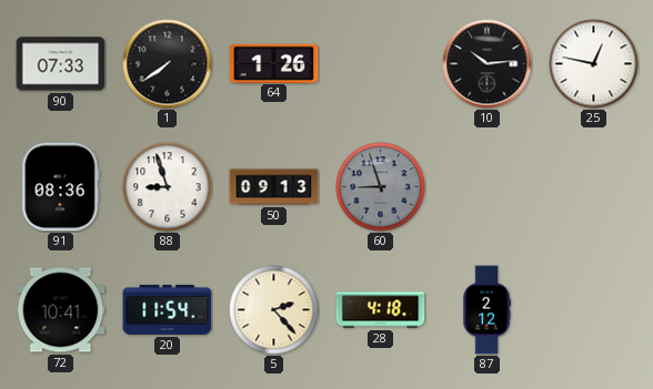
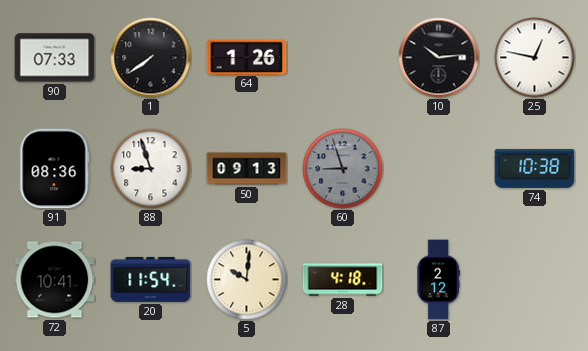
74: none -> 10:38 (535, 168)
5: 2:23 -> 10:01 (247, 280)
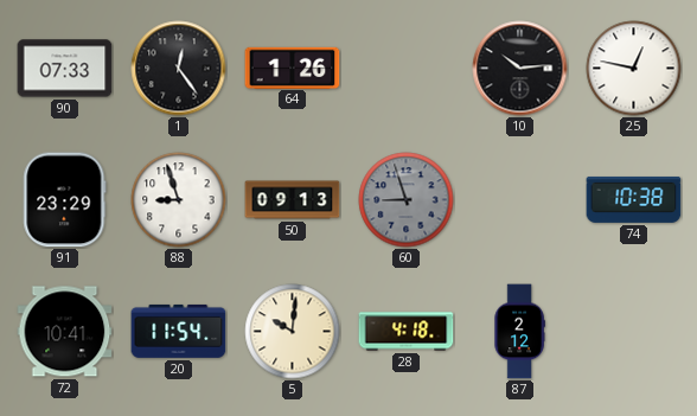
1: 7:39 -> 12:24 (179, 69)
91: 08:36 -> 23:29 (65, 200)
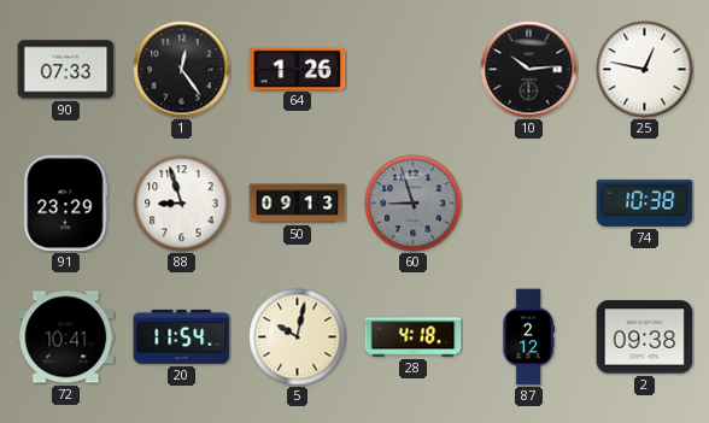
5: 10:01 -> 10:02 (298, 337)
2: none -> 09:38 (645, 337)
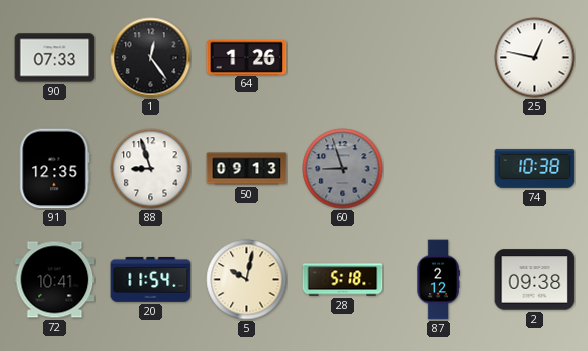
10: 10:14 -> none (529, 70)
91: 23:29 -> 12:35 (55, 169)
28: 4:18 -> 5:18 (343, 280)
